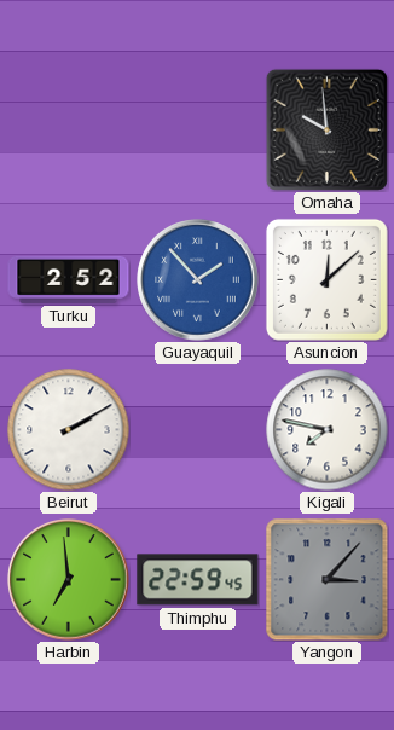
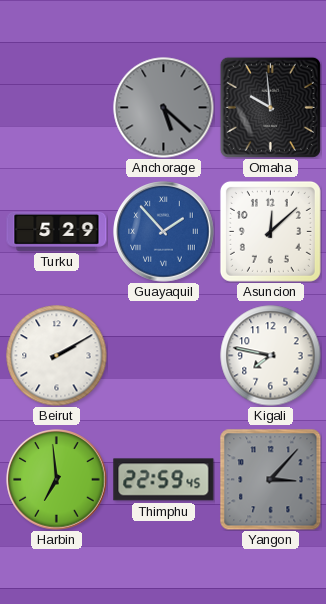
Anchorage: none -> 5:22 (164, 108)
Turku: 2:52 -> 5:29 (57, 231)
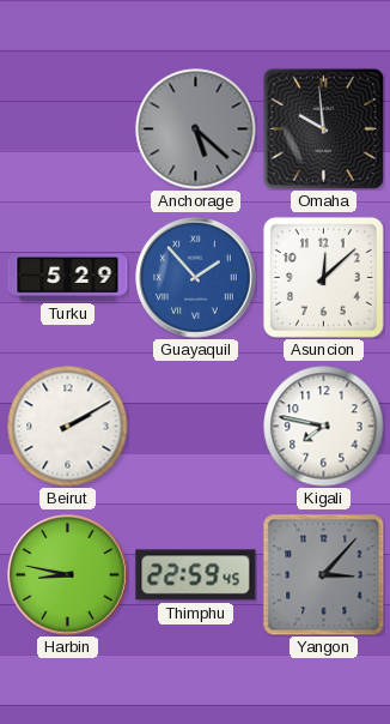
Harbin: 6:59 -> 8:47 (68, 575)
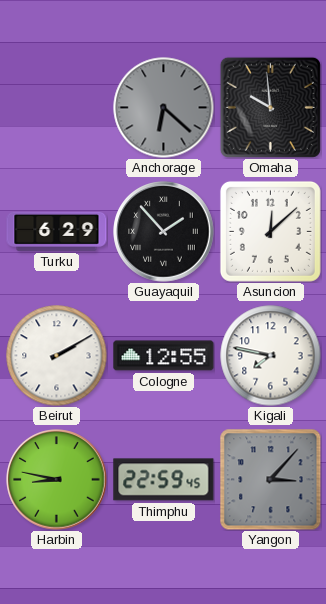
Anchorage: 5:22 -> 6:22 (164, 108)
Turku: 5:29 -> 6:29 (57, 231)
Guayaquil dial: blue -> black (164, 232)
Cologne: none -> 12:55 (164, 356)
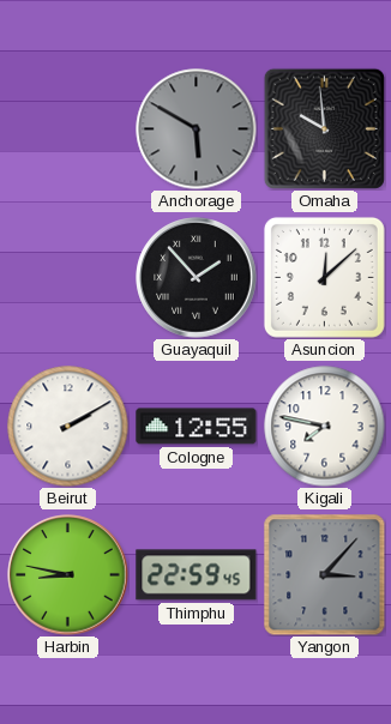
Anchorage: 6:22 -> 5:50 (197, 129)
Turku: 6:29 -> none (57, 231)
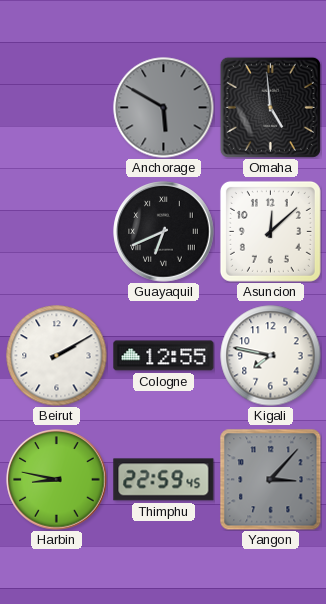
Omaha: 9:59 -> 4:59 (270, 107)
Guayaquil: 1:53 -> 6:41 (164, 232)
